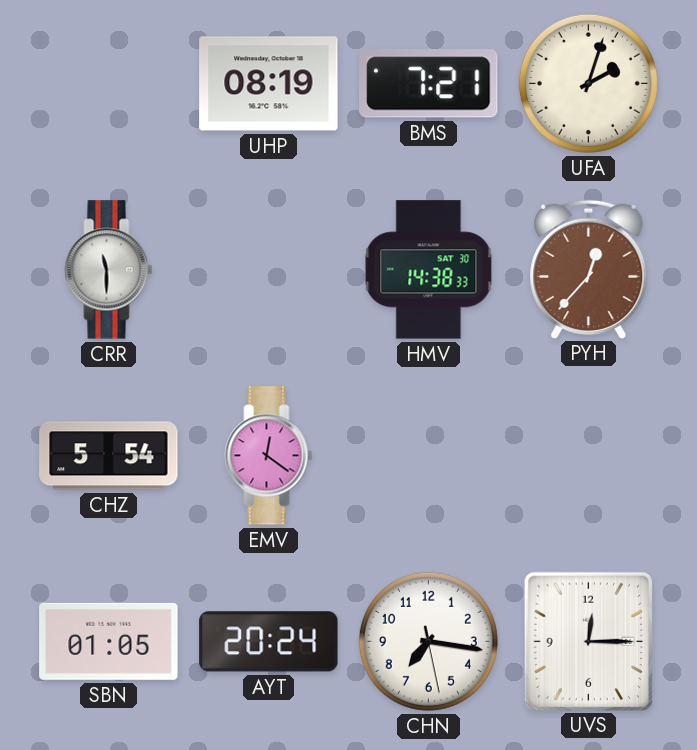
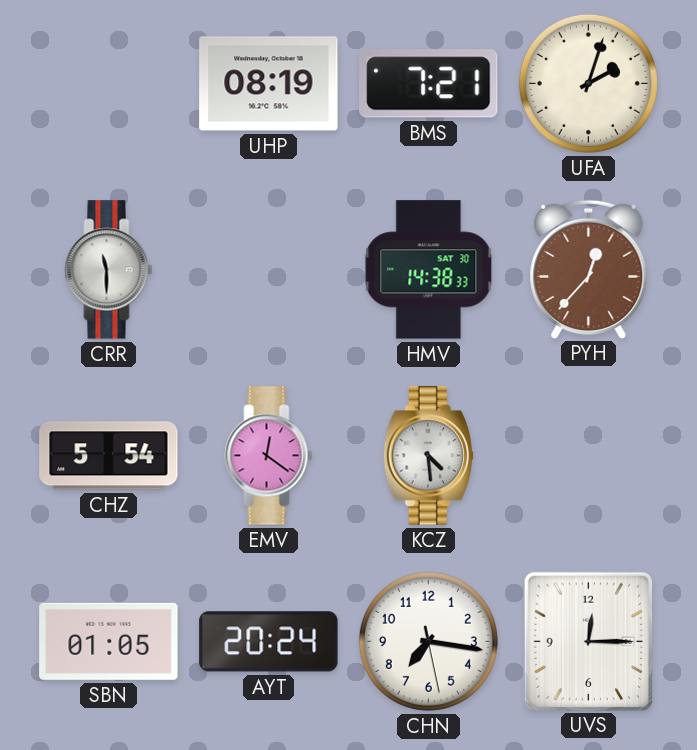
KCZ: none -> 4:29 (428, 456)
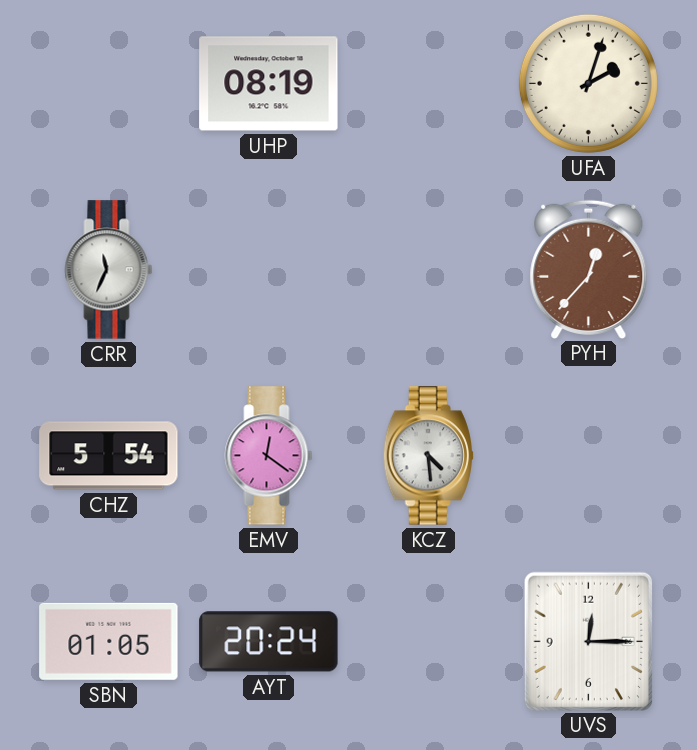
BMS: 7:21 -> none (429, 84)
CRR: 11:30 -> 11:34 (109, 270)
HMV: 14:38 -> none (429, 270)
CHN: 7:16 -> none (428, 641)
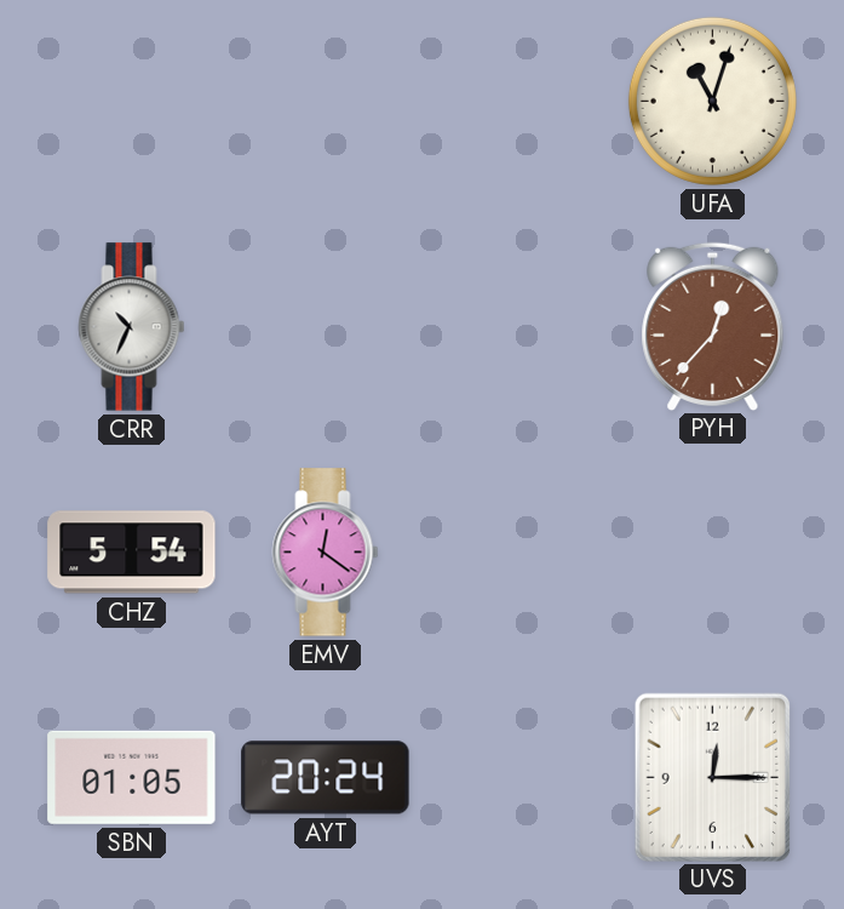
UHP: 08:19 -> none (269, 84)
UFA: 2:03 -> 11:03 (712, 101)
CRR: 11:34 -> 10:34 (132, 327)
KCZ: 4:29 -> none (428, 456)
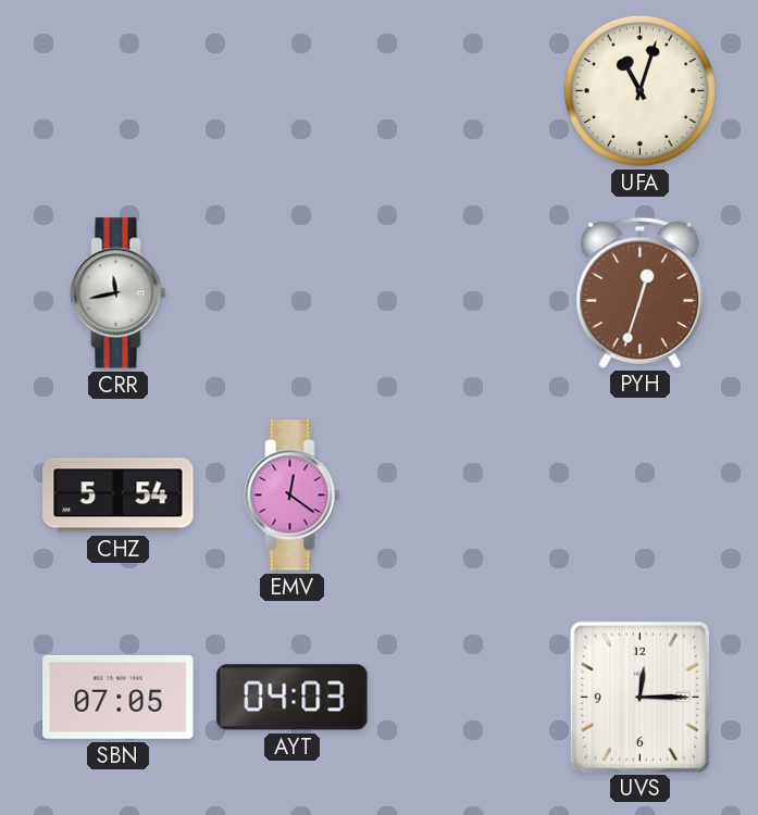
CRR: 10:34 -> 11:43 (119, 293)
PYH: 12:37 -> 12:33 (641, 292)
SBN: 01:05 -> 07:05 (119, 697)
AYT: 20:24 -> 04:03 (293, 698)
